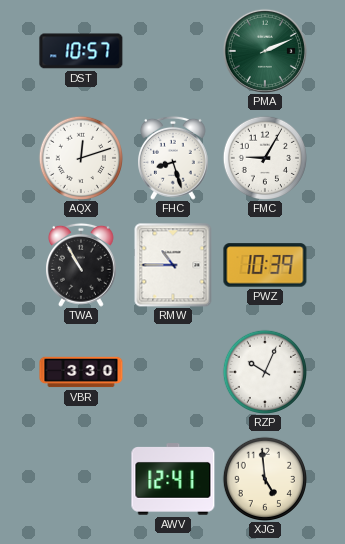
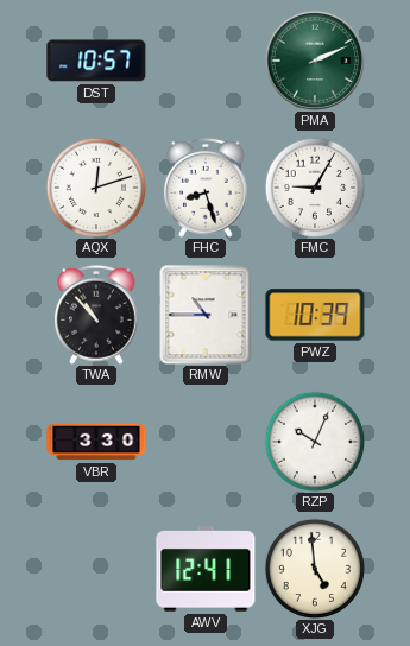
TWA: 10:55 -> 10:53 (97, 315)
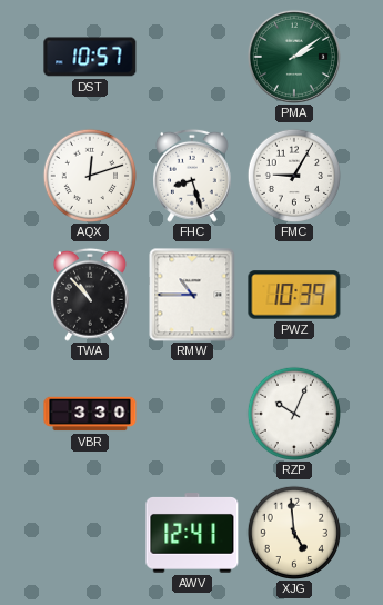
PMA: 2:11 -> 2:09 (294, 57)
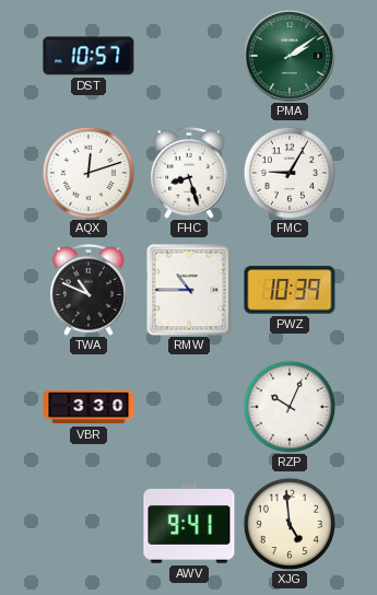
TWA: 10:53 -> 10:49 (90, 290)
AWV: 12:41 -> 9:41 (189, 524)
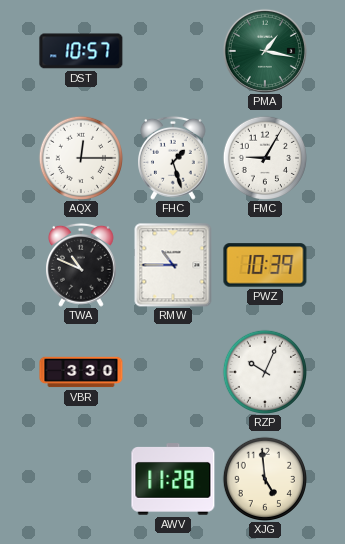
PMA: 2:09 -> 1:17 (265, 51)
AQX: 12:12 -> 12:15 (80, 157)
FHC: 8:27 -> 1:27 (174, 158)
AWV: 9:41 -> 11:28 (173, 479)
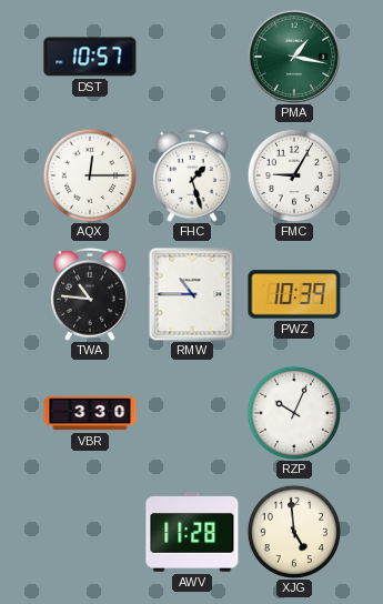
TWA: 10:49 -> 10:46 (91, 294)
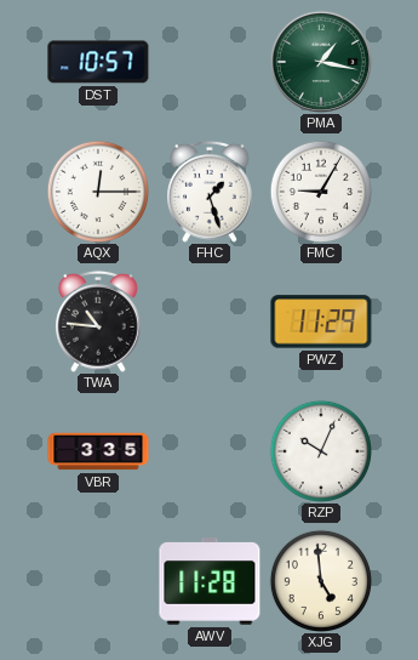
RMW: 10:45 -> none (192, 294)
PWZ: 10:39 -> 11:29 (321, 322)
VBR: 3:30 -> 3:35 (98, 451)
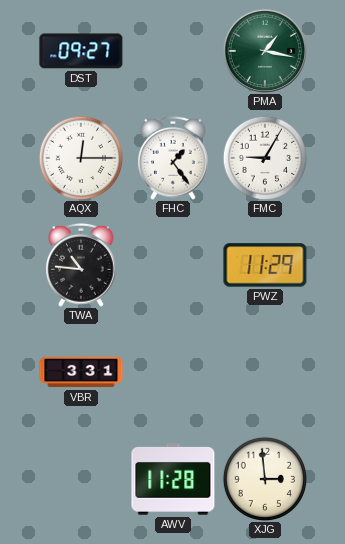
DST: 10:57 -> 09:27 (81, 51)
FHC: 1:27 -> 1:24 (174, 158)
VBR: 3:35 -> 3:31 (81, 372)
RZP: 10:04 -> none (320, 450)
XJG: 4:59 -> 2:59 (264, 478)
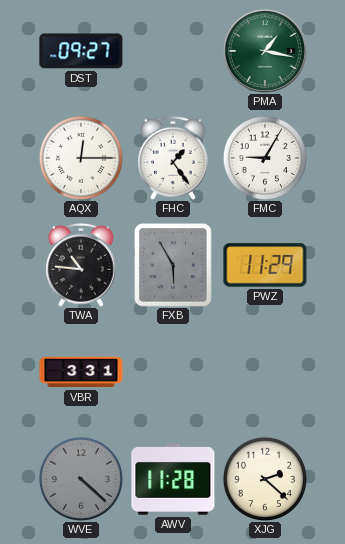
FXB: none -> 5:55 (173, 265)
WVE: none -> 4:22 (80, 478)
XJG: 2:59 -> 2:22 (264, 478)
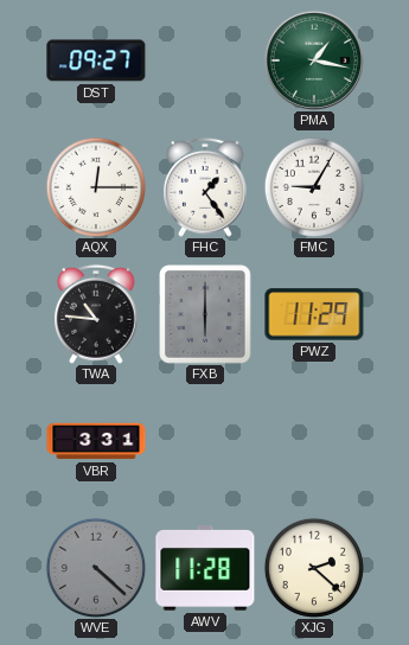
FXB: 5:55 -> 6:00 (205, 314)
